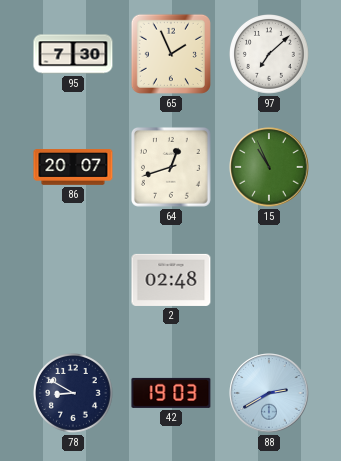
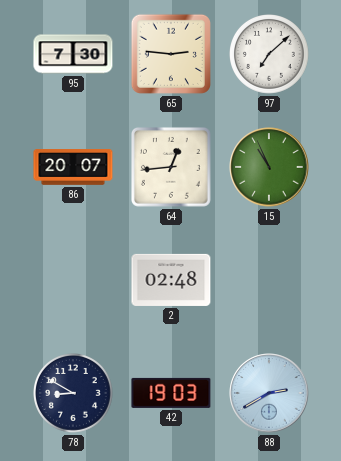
65: 1:56 -> 2:46 (171, 54)
64: 12:42 -> 12:44 (171, 167)
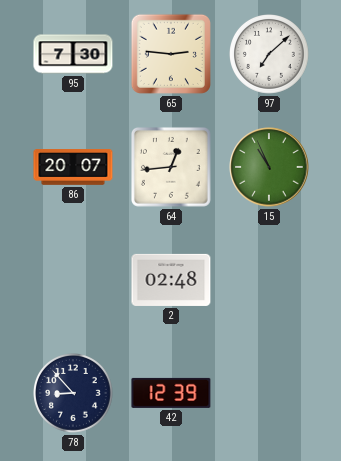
78: 8:50 -> 8:53 (74, 394)
42: 19:03 -> 12:39 (171, 393)
88: 2:40 -> none (269, 393)
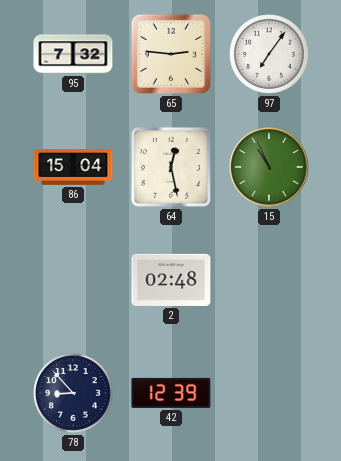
95: 7:30 -> 7:32 (73, 54)
97: 7:08 -> 7:06 (270, 55)
86: 20:07 -> 15:04 (73, 167)
64: 12:44 -> 12:28 (171, 167)
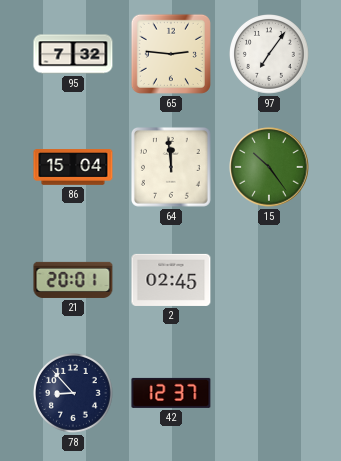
64: 12:28 -> 11:59 (171, 167)
15: 10:56 -> 10:24 (269, 167)
21: none -> 20:01 (73, 280)
2: 02:48 -> 02:45 (171, 280)
42: 12:39 -> 12:37 (171, 393)
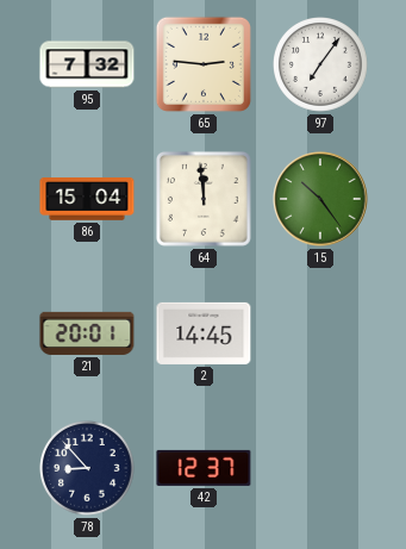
2: 02:45 -> 14:45 (204, 333)
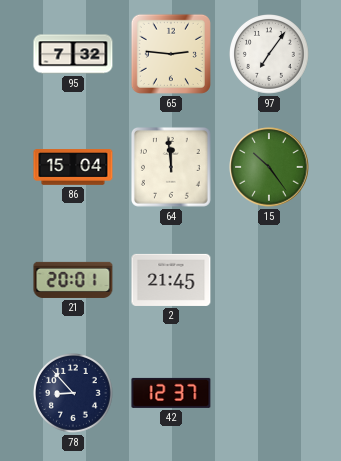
2: 14:45 -> 21:45 (171, 280)
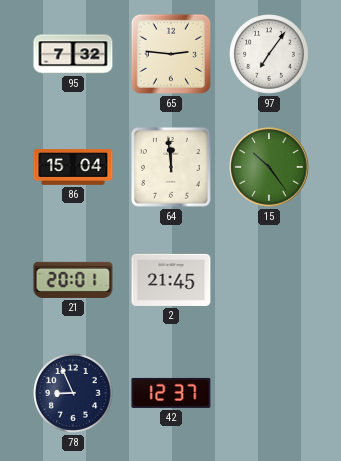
78: 8:53 -> 8:56 (74, 394)
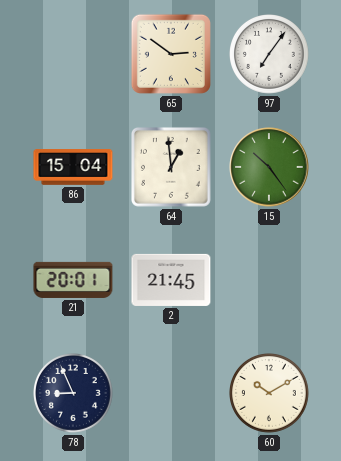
95: 7:32 -> none (73, 54)
65: 2:46 -> 2:51 (171, 54)
64: 11:59 -> 12:59 (171, 167)
42: 12:37 -> none (171, 393)
60: none -> 10:10 (270, 394)
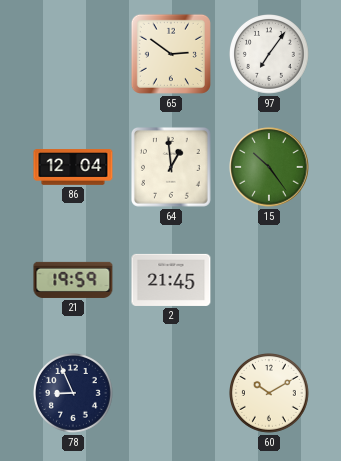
86: 15:04 -> 12:04 (73, 167)
21: 20:01 -> 19:59 (73, 280)
